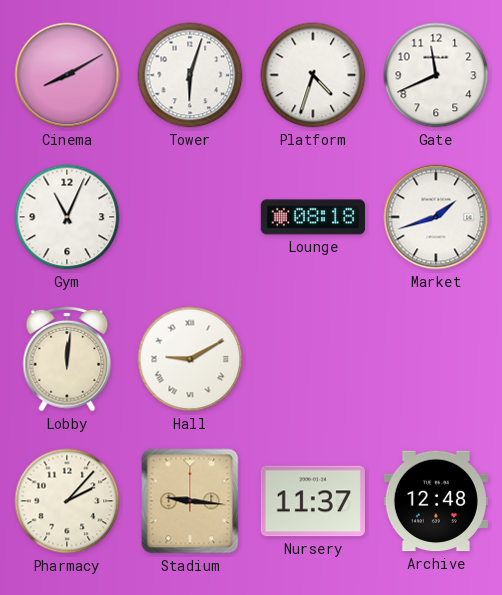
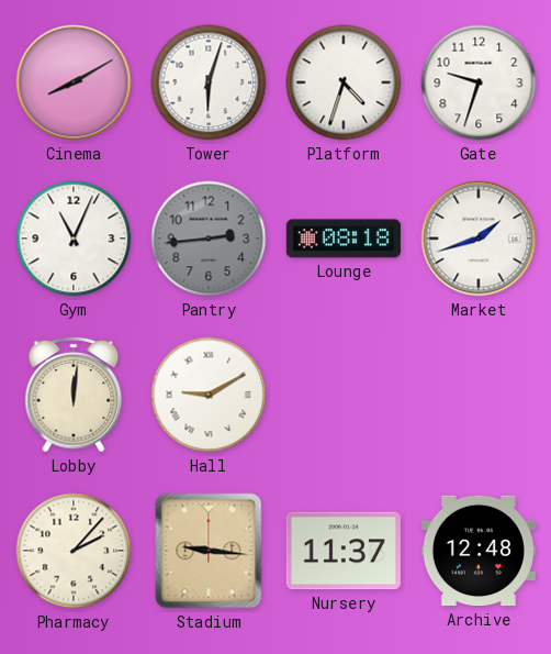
Gate: 11:41 -> 9:33 (479, 82)
Pantry: none -> 2:44 (209, 239)
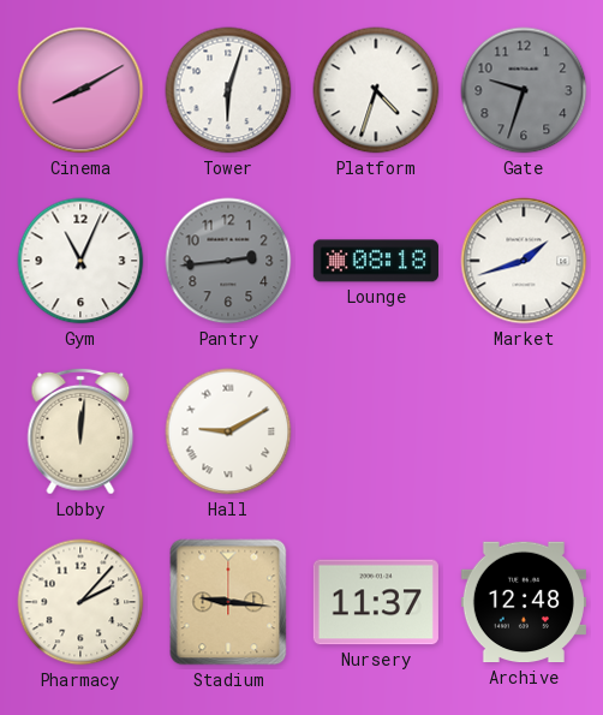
Gate dial: white -> grey (524, 90)
